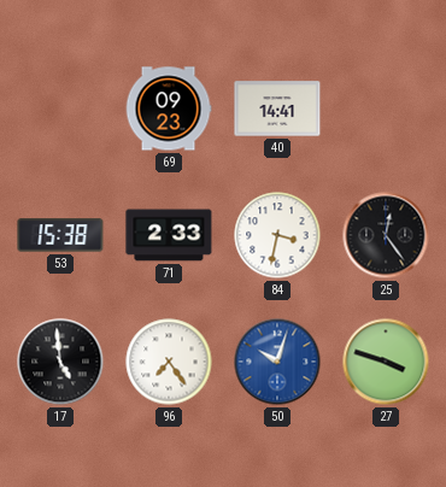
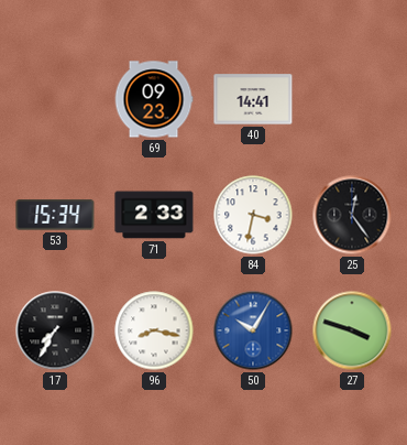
53: 15:38 -> 15:34 (55, 215)
17: 4:59 -> 7:35 (55, 330)
96: 7:24 -> 8:17 (154, 330)
50: 10:03 -> 10:05 (253, 330)
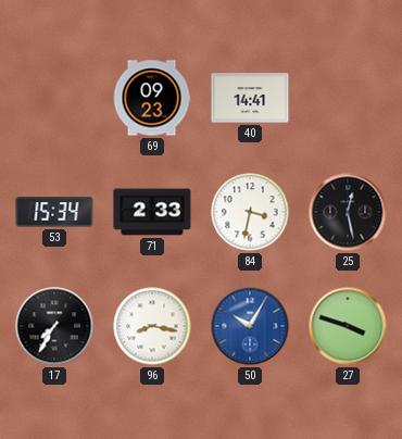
25: 12:24 -> 12:28 (348, 212)
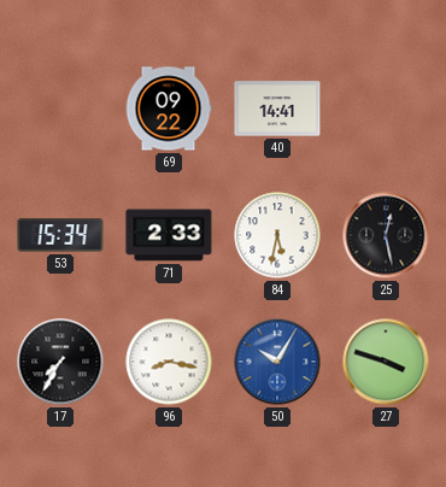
69: 09:23 -> 09:22 (169, 108)
84: 3:32 -> 5:32 (277, 235)
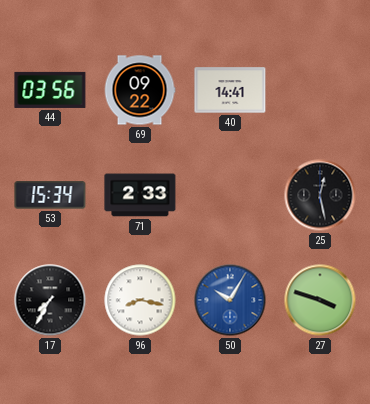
44: none -> 03:56 (50, 90)
84: 5:32 -> none (277, 235)
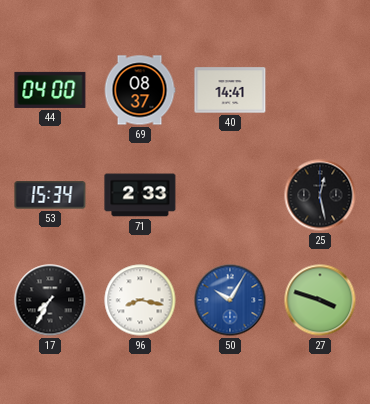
44: 03:56 -> 04:00 (50, 90)
69: 09:22 -> 08:37 (140, 90)
